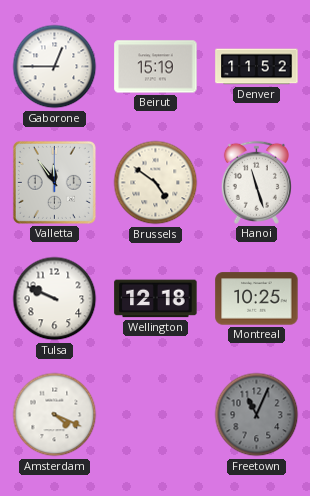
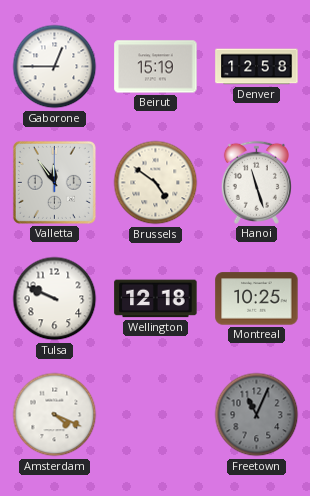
Denver: 11:52 -> 12:58 (257, 67)
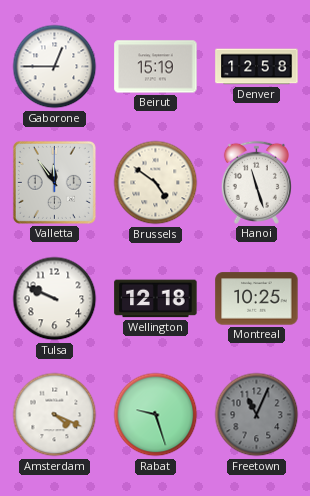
Rabat: none -> 9:27 (156, 415)
